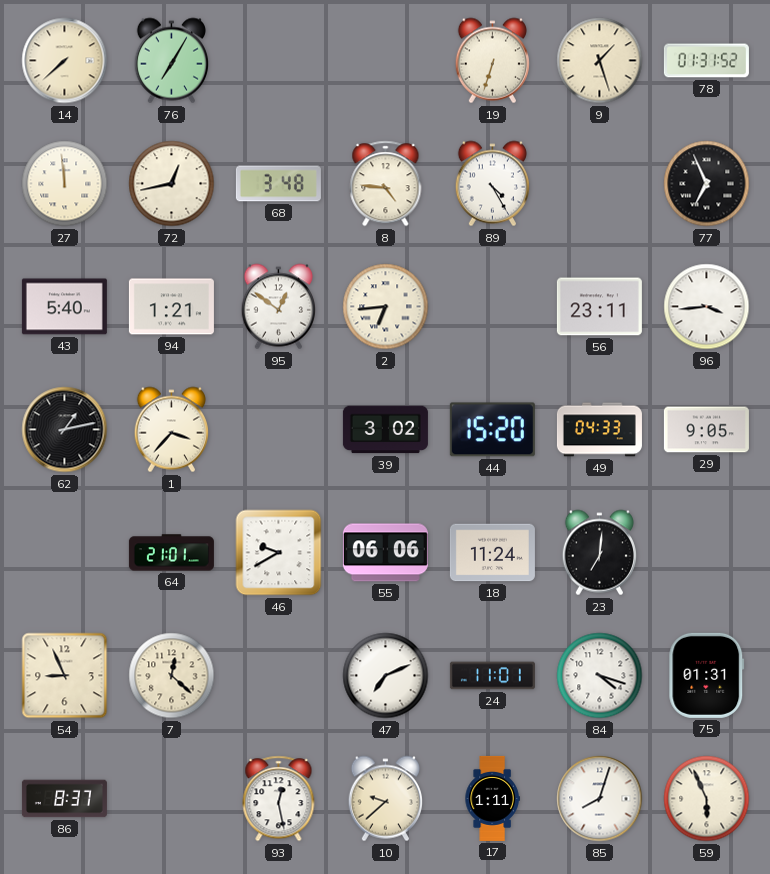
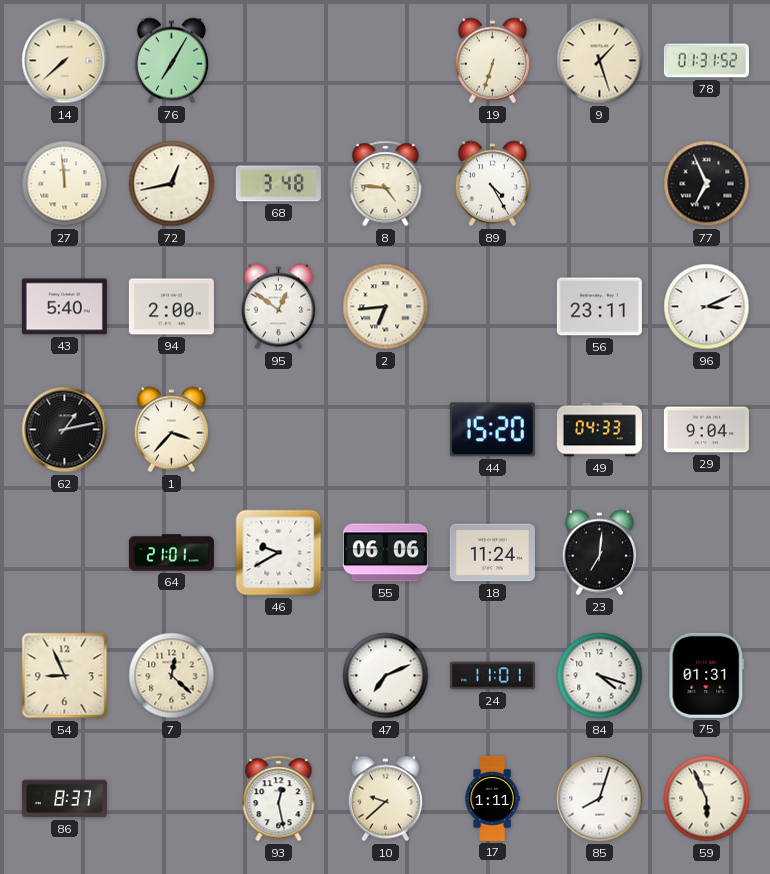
94: 1:21 -> 2:00 (171, 307)
96: 3:44 -> 3:11 (707, 307)
39: 3:02 -> none (385, 430)
29: 9:05 -> 9:04 (706, 430)
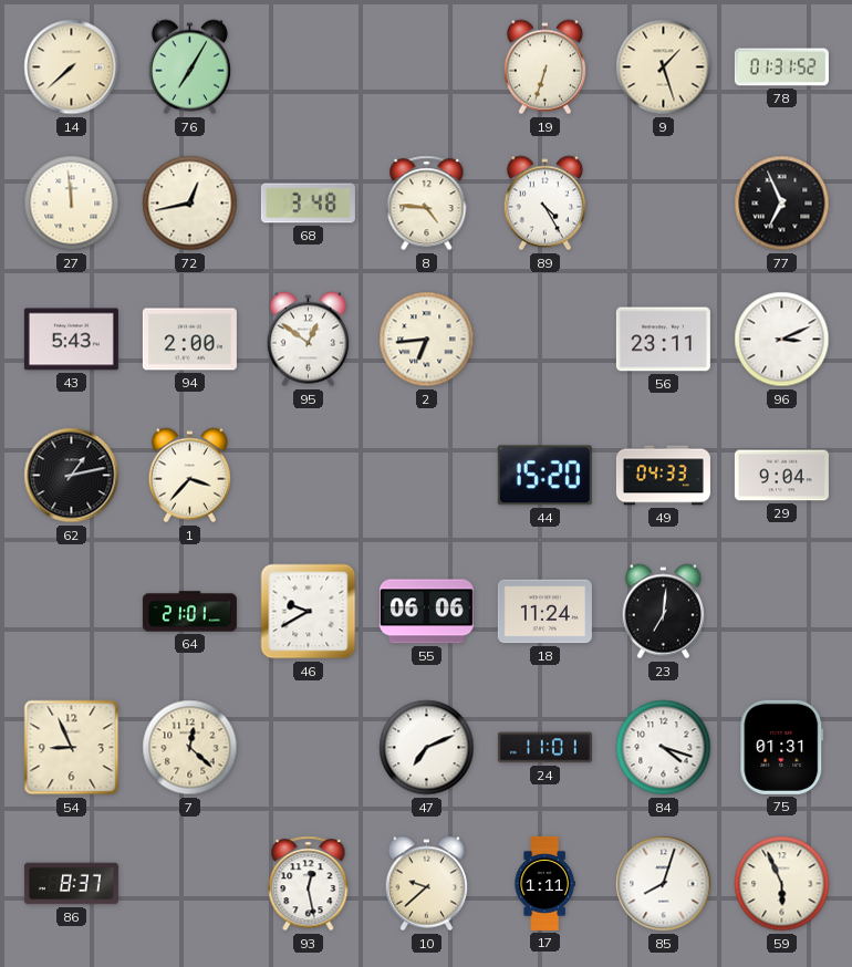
43: 5:40 -> 5:43 (71, 340)
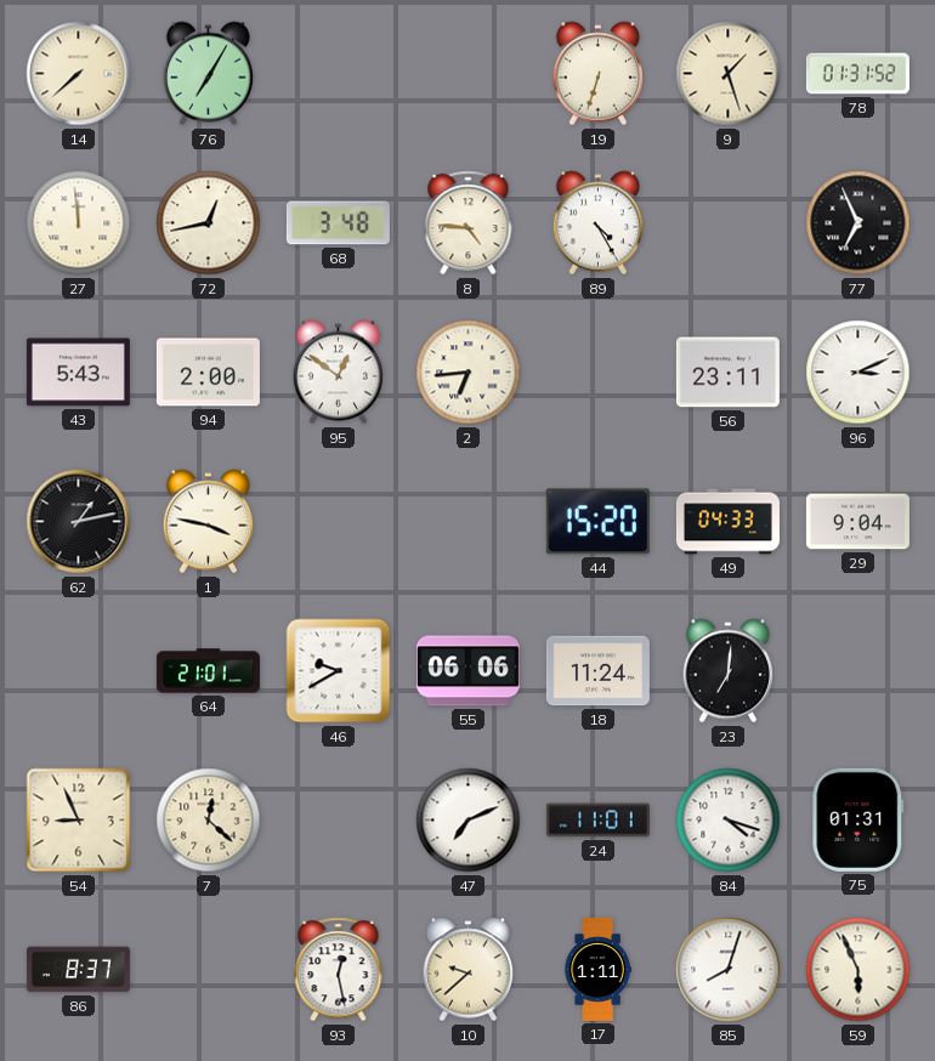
1: 3:37 -> 3:47 (208, 522)
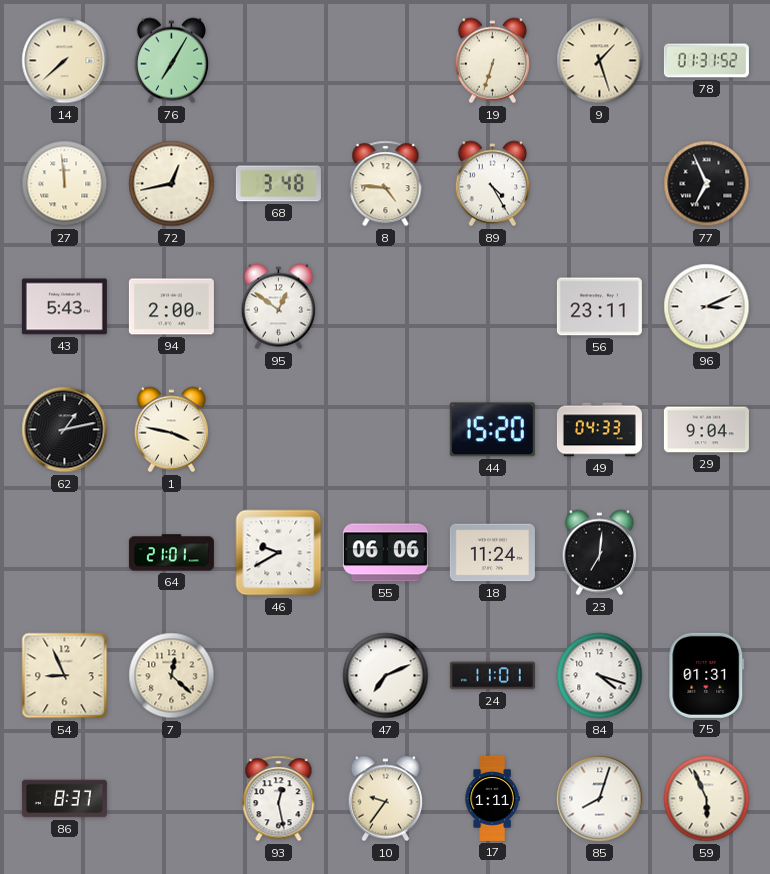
2: 6:44 -> none (469, 373)
10: 9:38 -> 9:36 (385, 799)
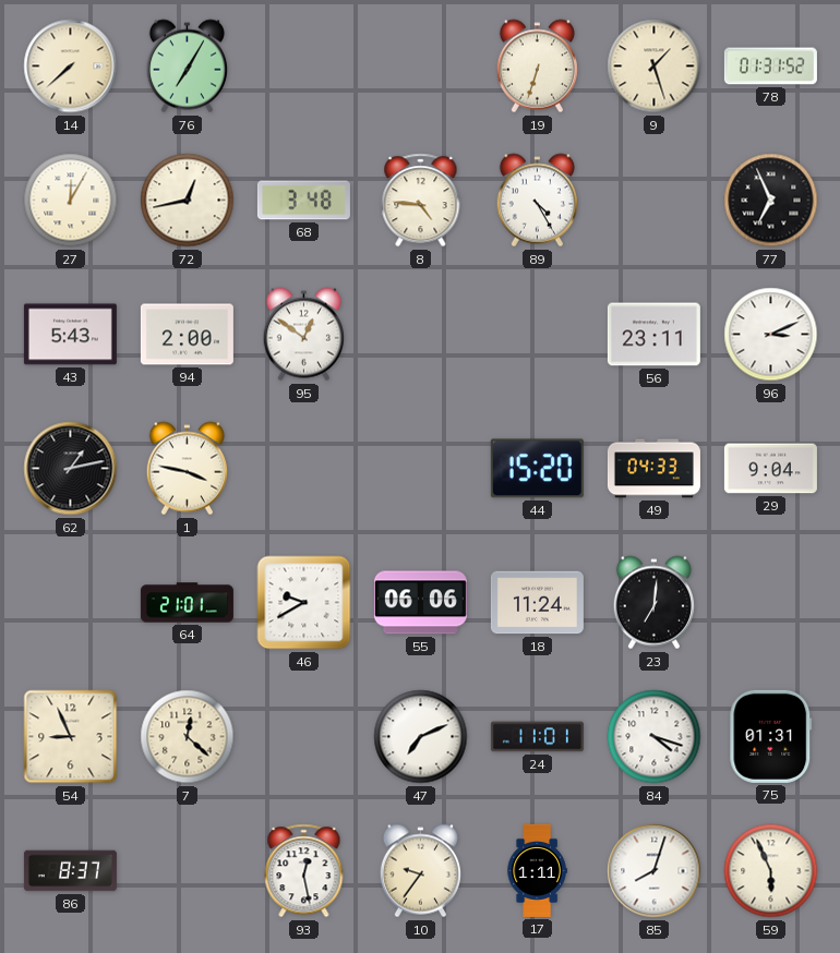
27: 11:59 -> 12:05 (71, 201)
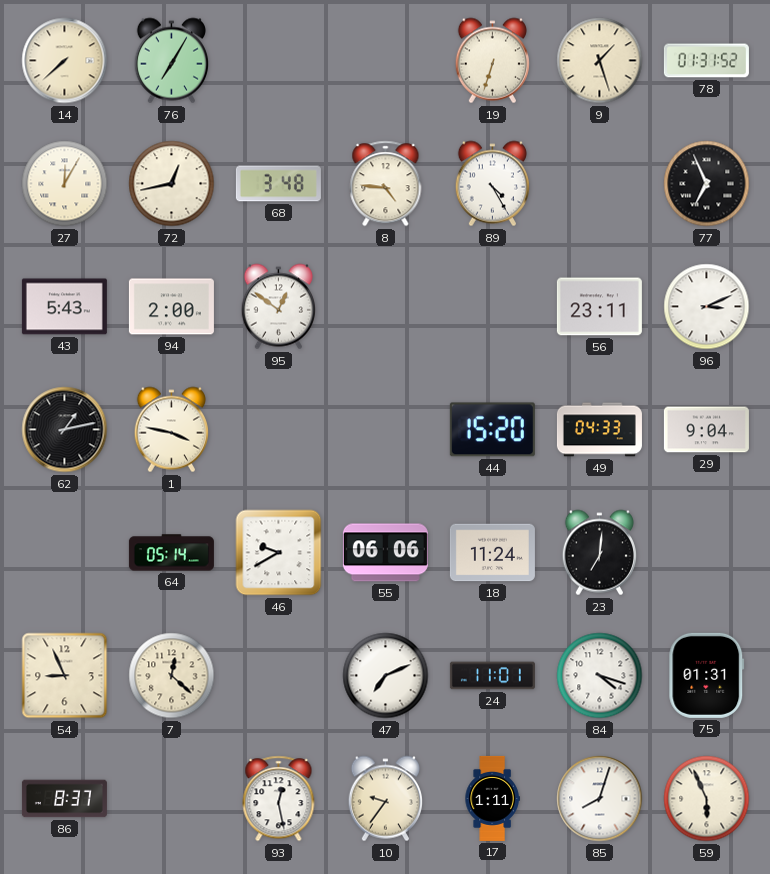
64: 21:01 -> 05:14 (171, 553)
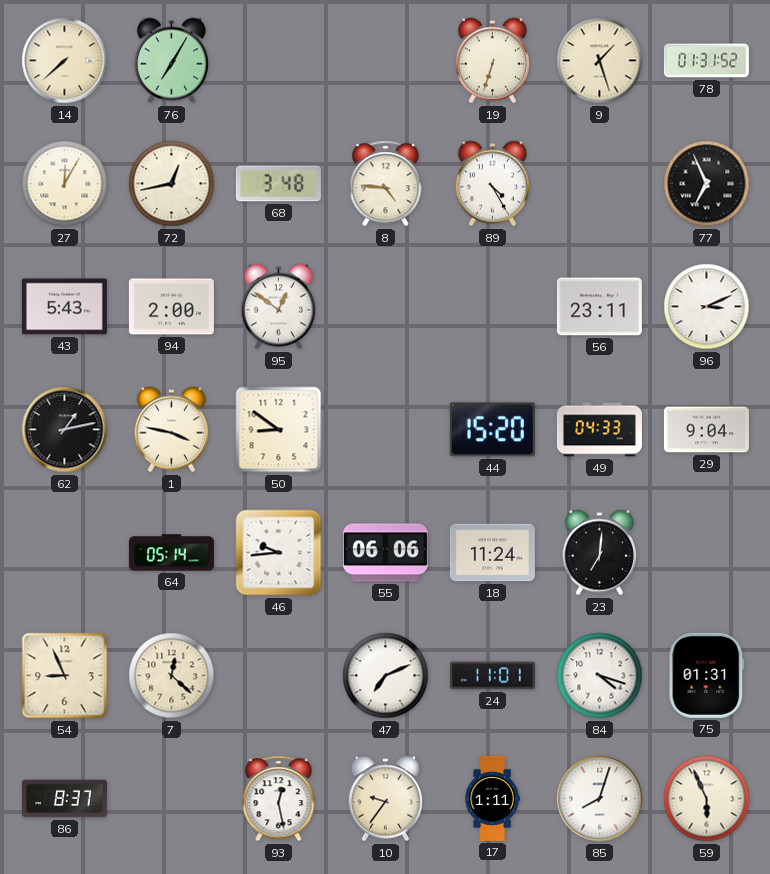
50: none -> 8:51 (279, 430)
46: 9:40 -> 9:44 (279, 553)
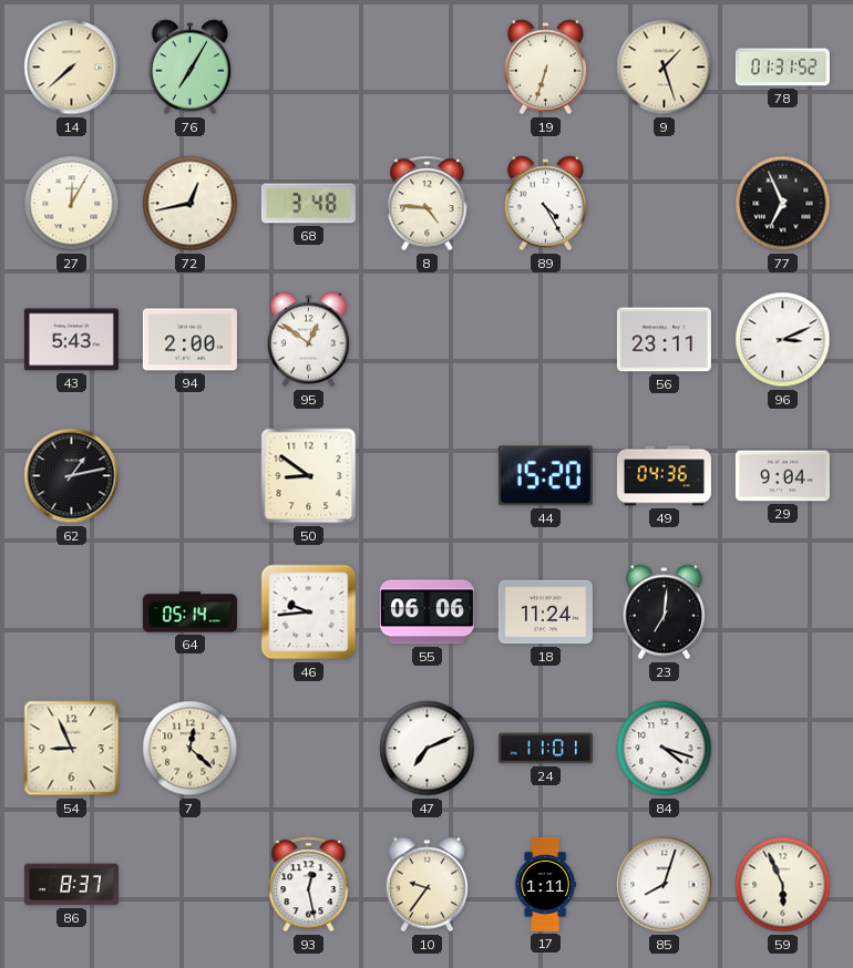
1: 3:47 -> none (171, 430)
49: 04:33 -> 04:36 (664, 476)
75: 01:31 -> none (707, 675)
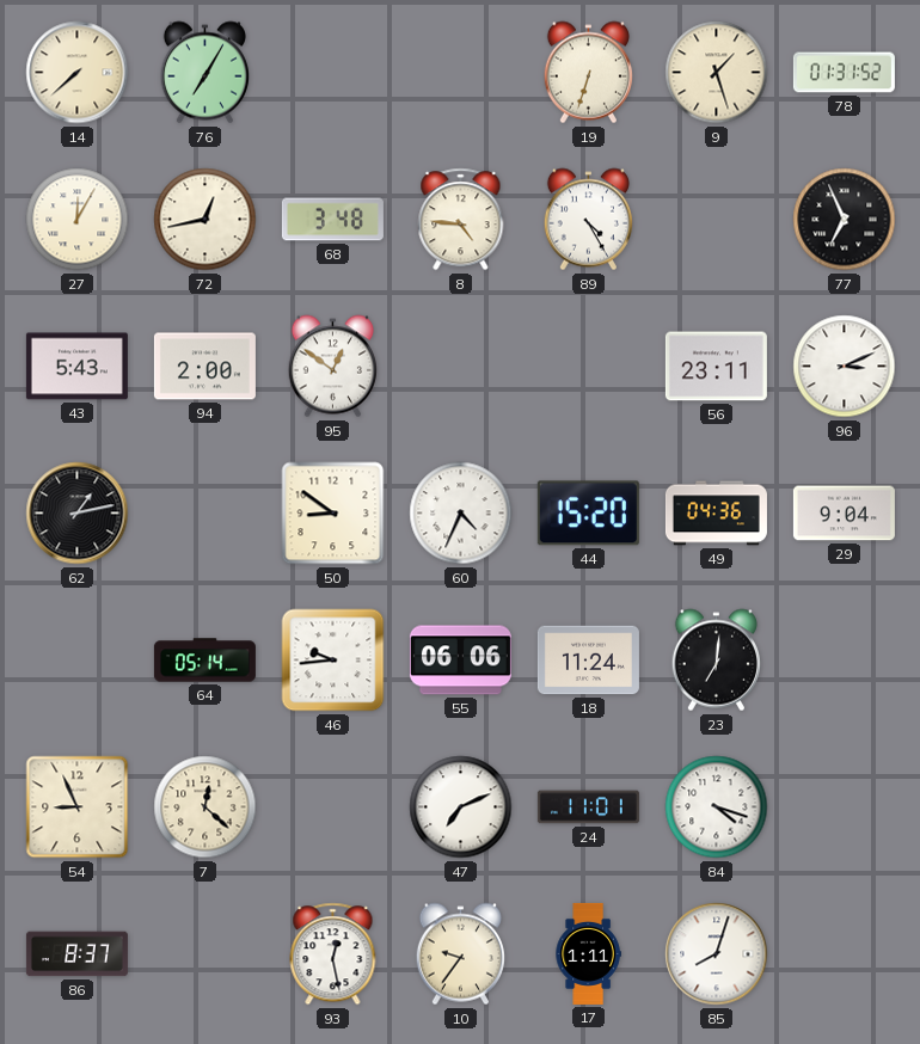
60: none -> 4:34 (461, 514)
59: 5:56 -> none (783, 885)
